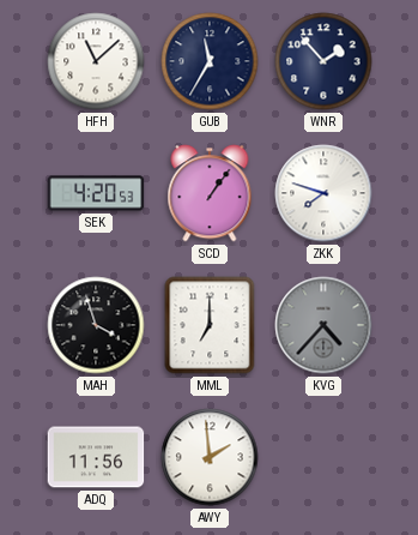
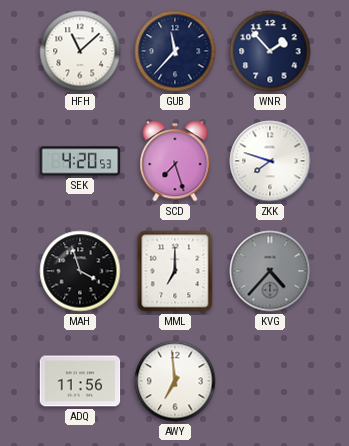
GUB: 11:35 -> 11:37 (175, 51)
SCD: 1:06 -> 7:27 (175, 161)
AWY: 1:59 -> 6:59 (175, 381)
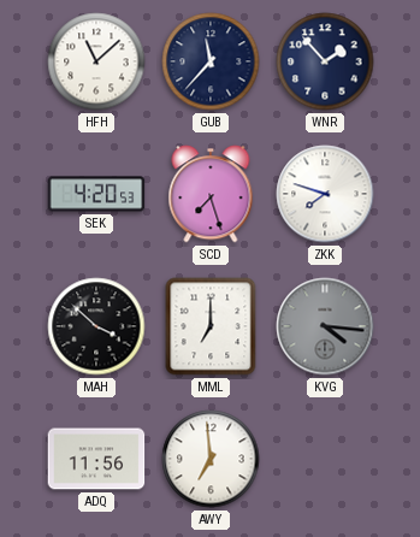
MAH: 3:57 -> 3:52 (96, 326)
KVG: 4:37 -> 4:16 (325, 326)
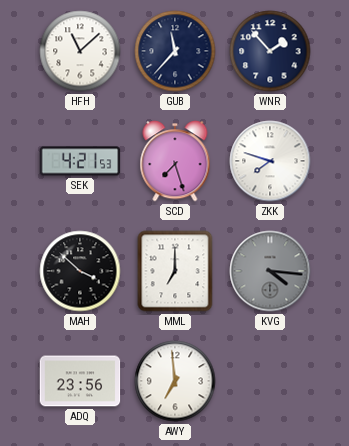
SEK: 4:20 -> 4:21 (80, 161)
ADQ: 11:56 -> 23:56 (80, 381)
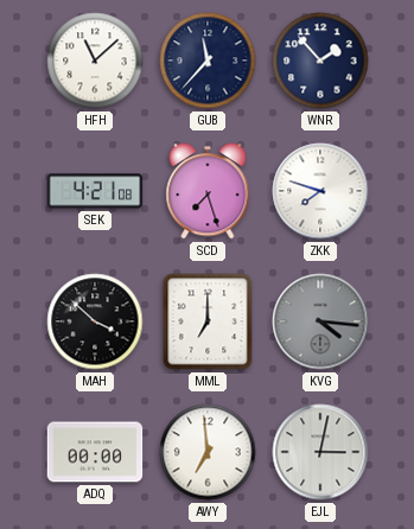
SEK: 4:21:53 -> 4:21:08 (95, 191)
ADQ: 23:56 -> 00:00 (95, 452)
EJL: none -> 3:02 (320, 452)
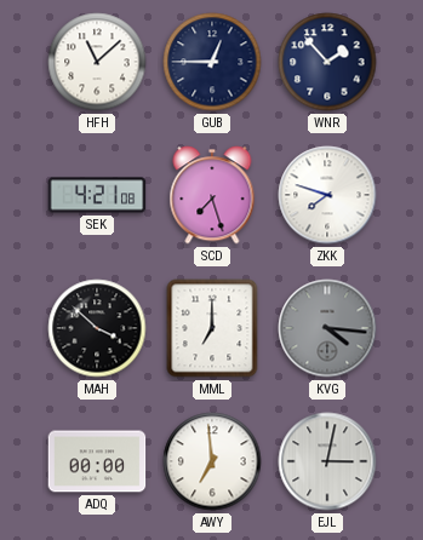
GUB: 11:37 -> 12:45 (212, 62)
